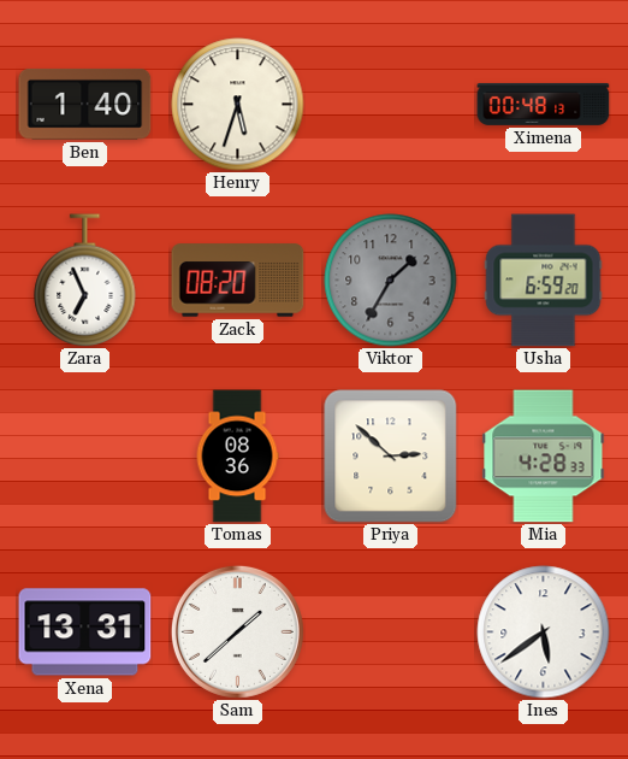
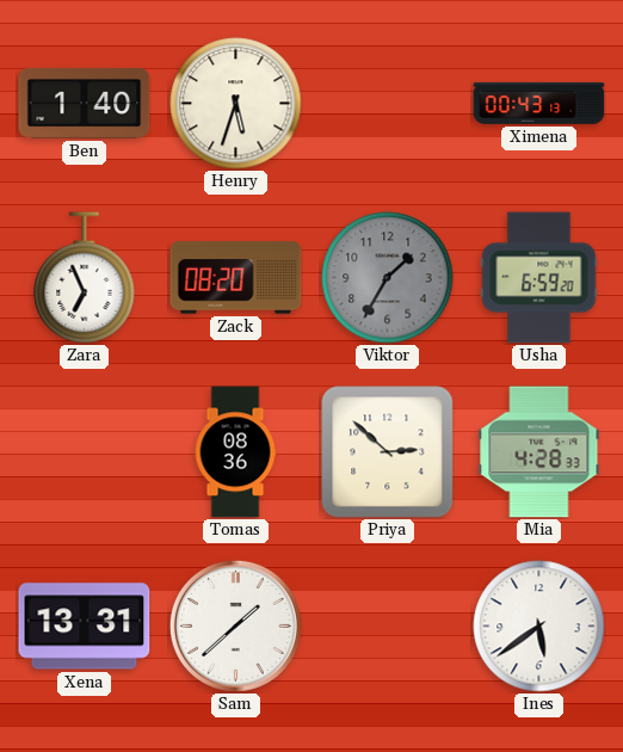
Ximena: 00:48 -> 00:43 (539, 103)
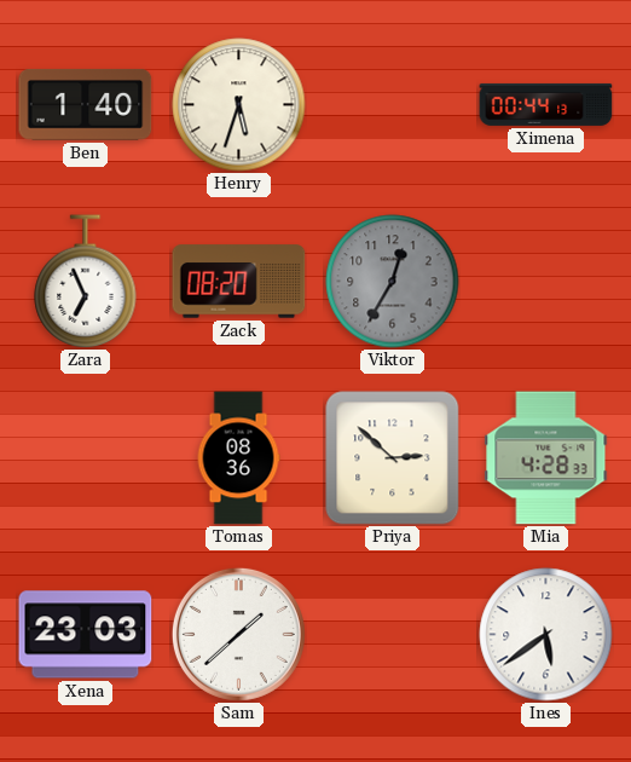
Ximena: 00:43 -> 00:44 (546, 104)
Viktor: 1:35 -> 12:35 (393, 282)
Usha: 6:59 -> none (539, 278)
Xena: 13:31 -> 23:03 (86, 635)
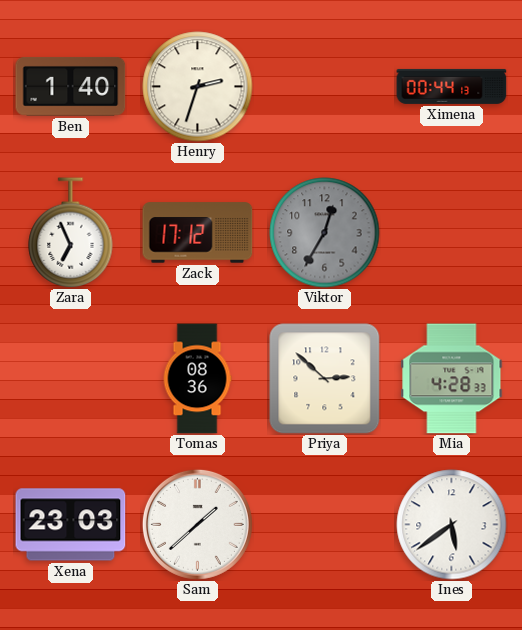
Henry: 5:33 -> 2:33 (198, 87)
Zack: 08:20 -> 17:12 (198, 233)
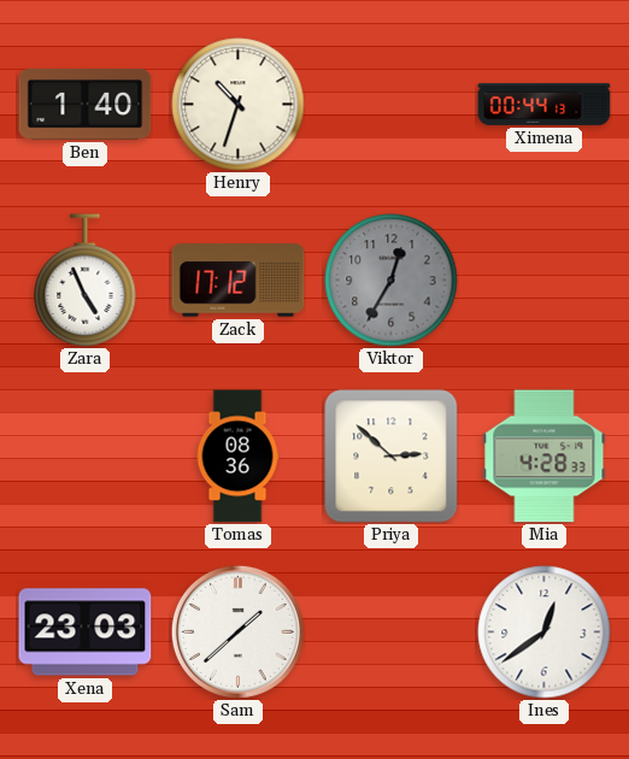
Henry: 2:33 -> 10:33 (239, 105)
Zara: 6:56 -> 4:56 (86, 280)
Ines: 5:39 -> 12:39 (545, 632)
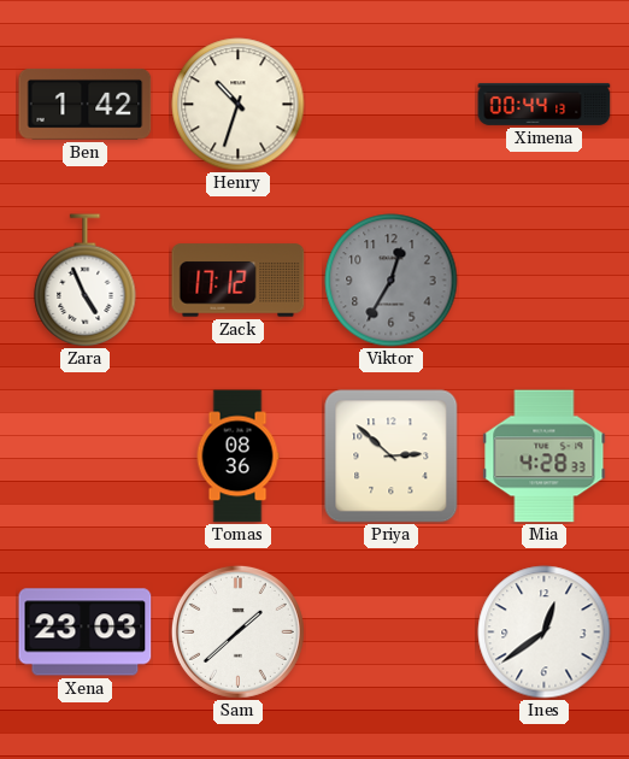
Ben: 1:40 -> 1:42 (86, 104)
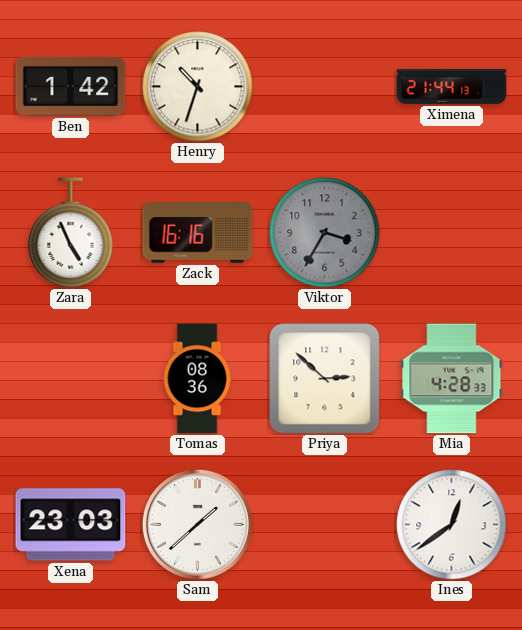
Ximena: 00:44 -> 21:44 (452, 86)
Zack: 17:12 -> 16:16 (198, 233)
Viktor: 12:35 -> 3:35 (325, 233)
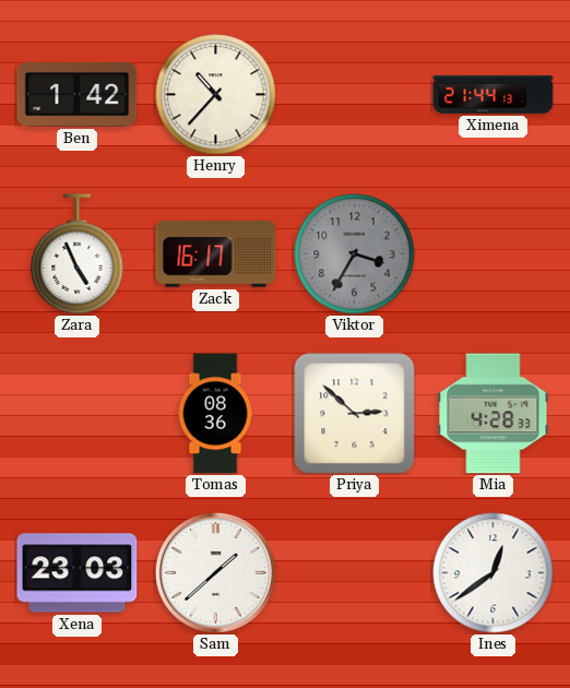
Henry: 10:33 -> 10:37 (216, 95)
Zack: 16:16 -> 16:17 (216, 254)
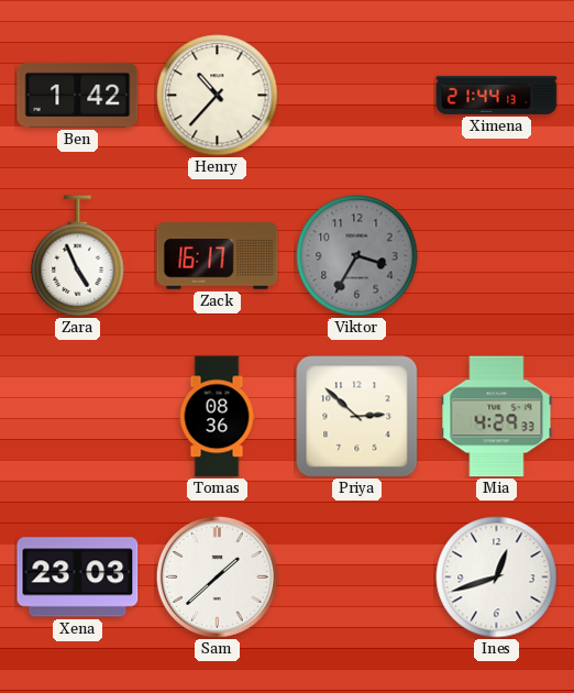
Mia: 4:28 -> 4:29 (497, 417)
Ines: 12:39 -> 12:42 (497, 577)
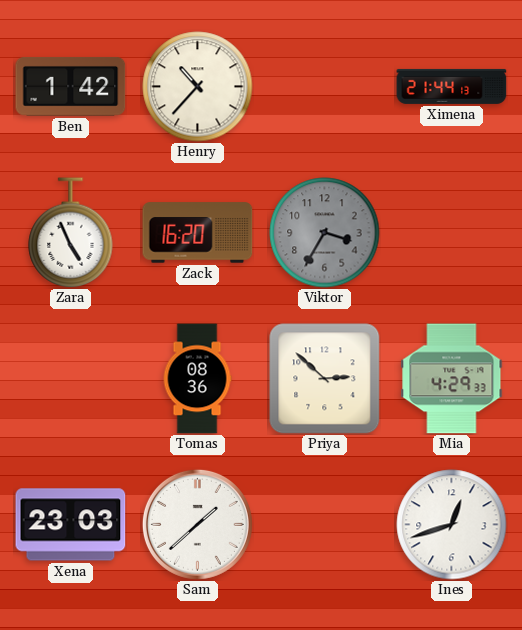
Zack: 16:17 -> 16:20 (198, 233)
